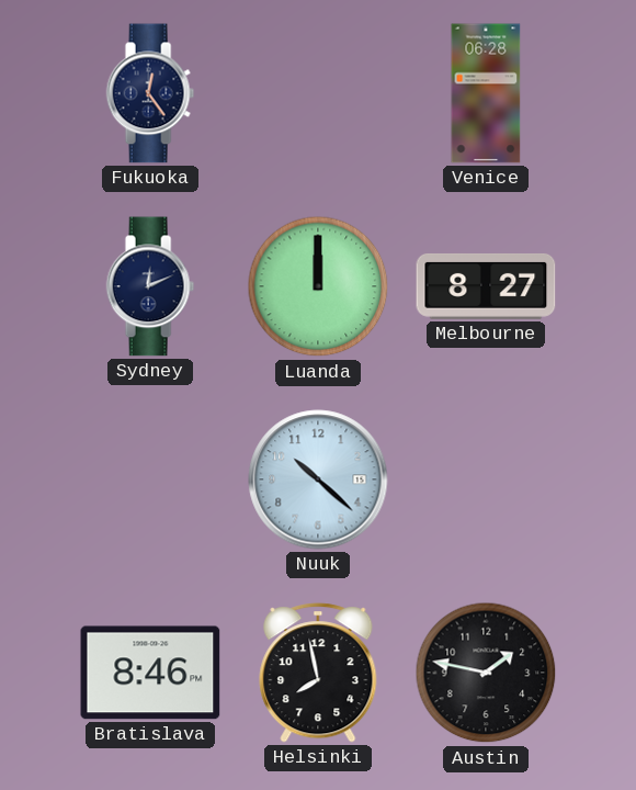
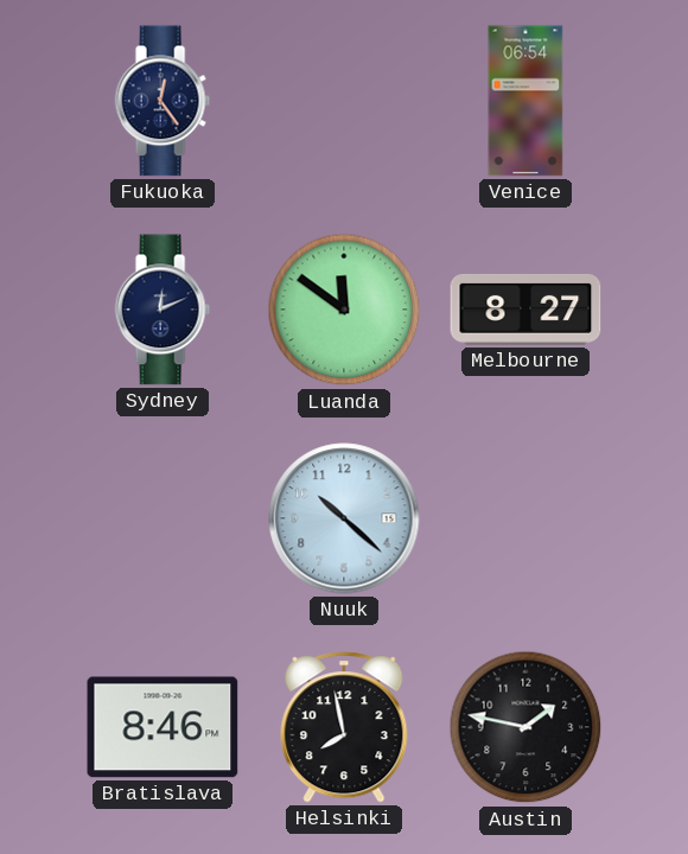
Venice: 06:28 -> 06:54 (525, 101)
Luanda: 12:00 -> 11:51 (344, 310)
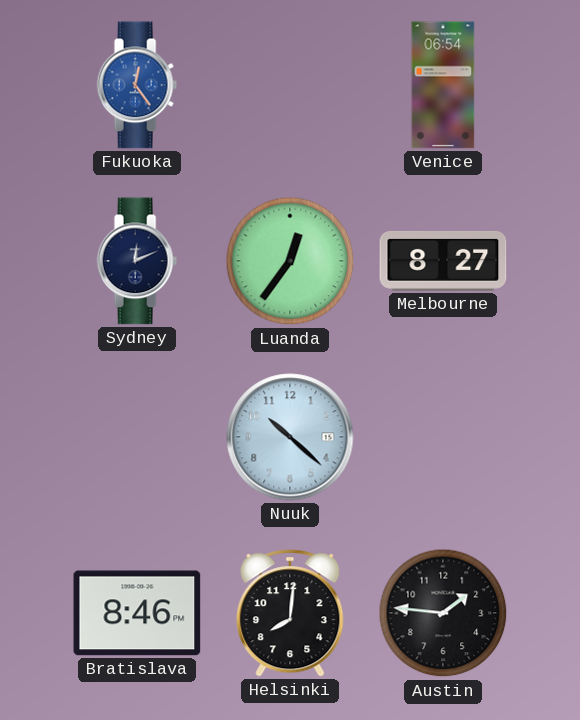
Fukuoka dial: navy -> blue (137, 85)
Luanda: 11:51 -> 12:36 (290, 261)
Helsinki: 7:58 -> 8:01 (290, 613)
Austin: 1:47 -> 1:46 (443, 613)
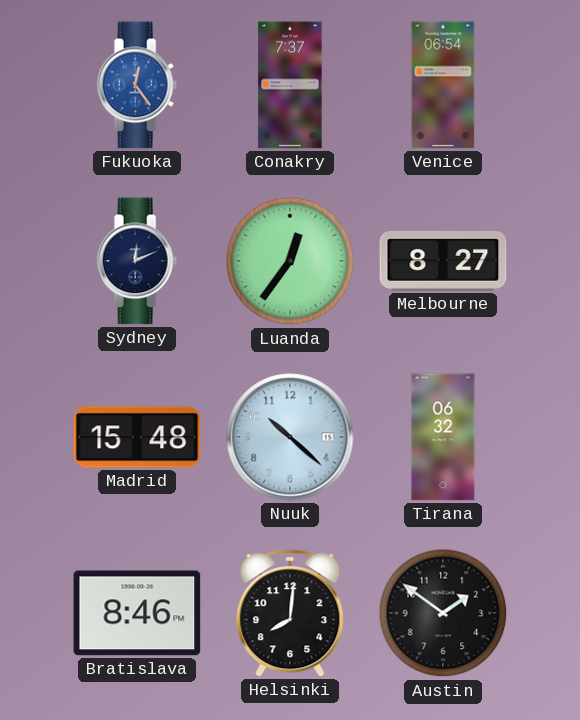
Conakry: none -> 7:37 (290, 85)
Madrid: none -> 15:48 (137, 437)
Tirana: none -> 06:32 (443, 437)
Austin: 1:46 -> 1:51 (443, 613)
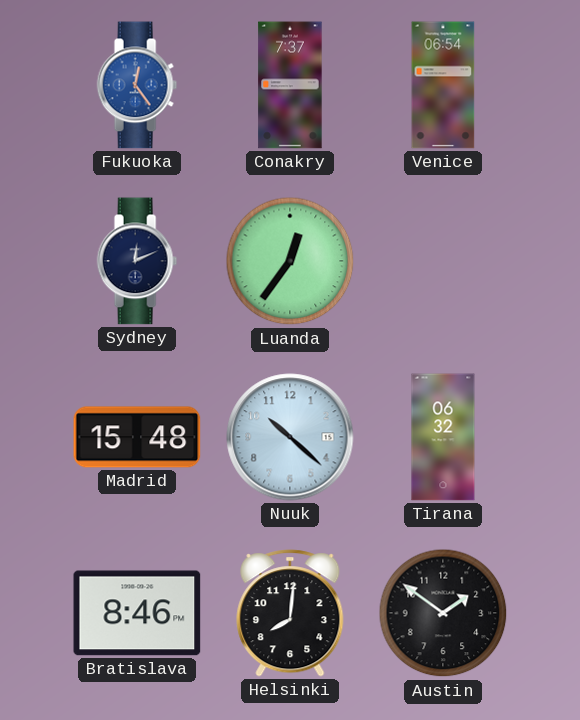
Melbourne: 8:27 -> none (443, 261)
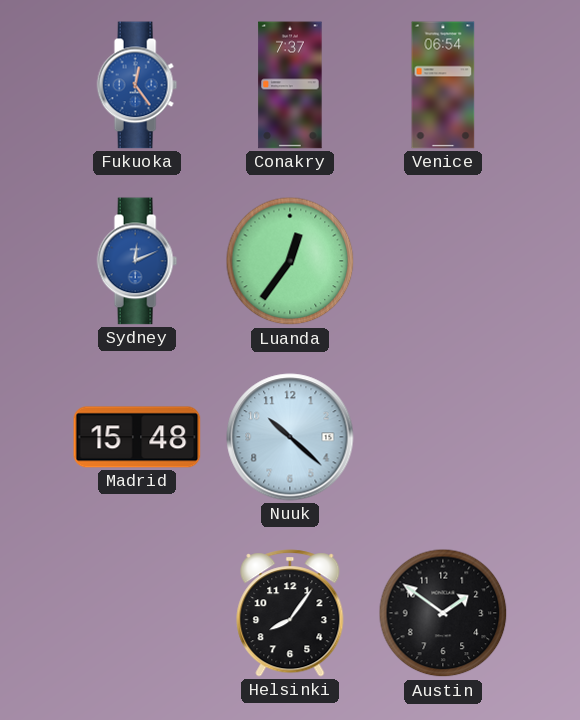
Sydney dial: navy -> blue (137, 261)
Tirana: 06:32 -> none (443, 437)
Bratislava: 8:46 -> none (137, 613)
Helsinki: 8:01 -> 8:06 (290, 613)
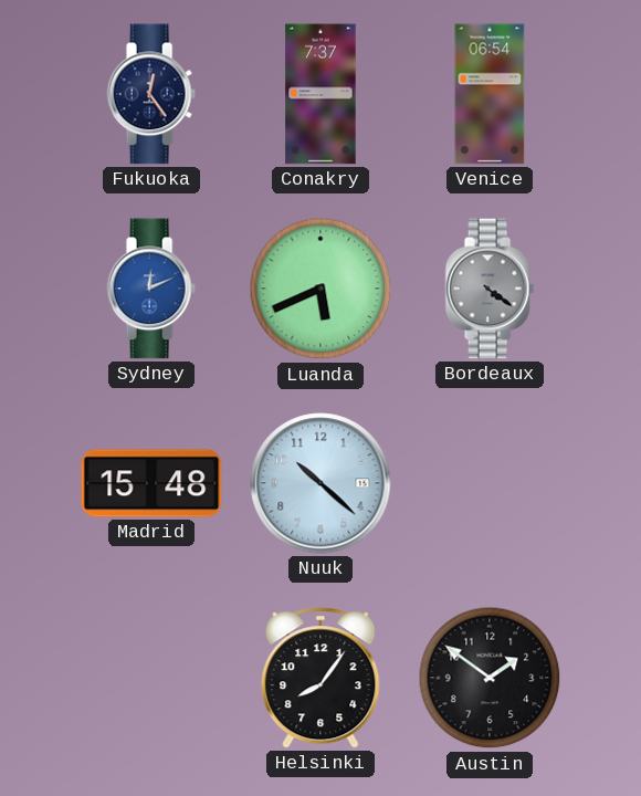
Fukuoka dial: blue -> navy (151, 94)
Luanda: 12:36 -> 5:41 (320, 289)
Bordeaux: none -> 4:21 (490, 289)
